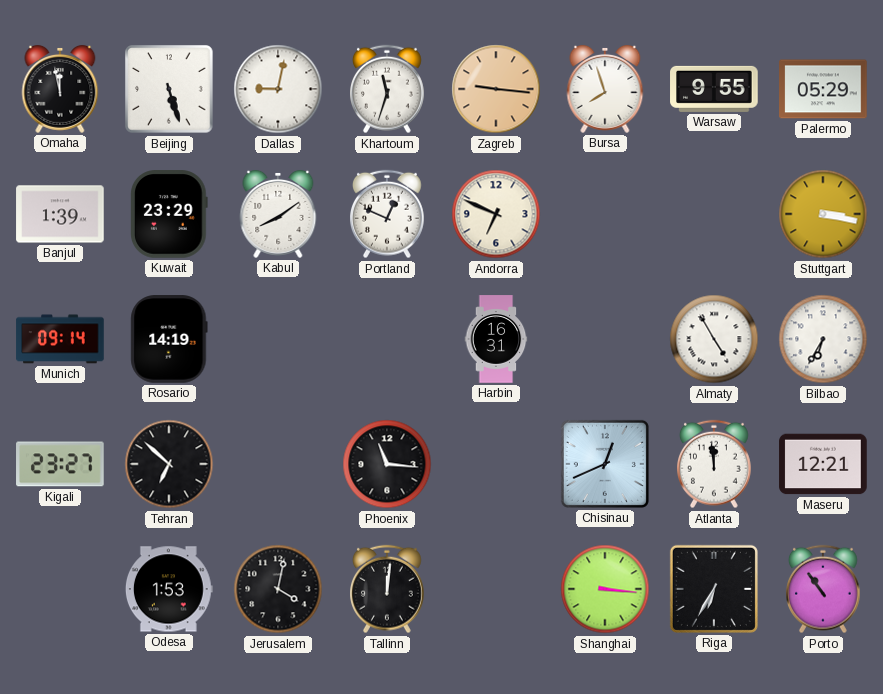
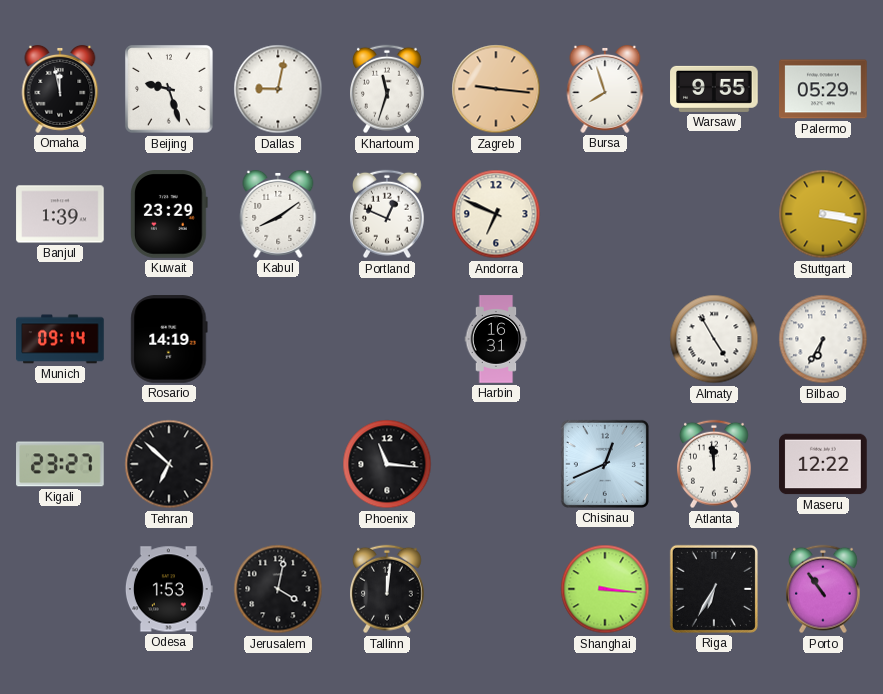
Beijing: 5:27 -> 9:27 (169, 89)
Maseru: 12:21 -> 12:22 (823, 464)
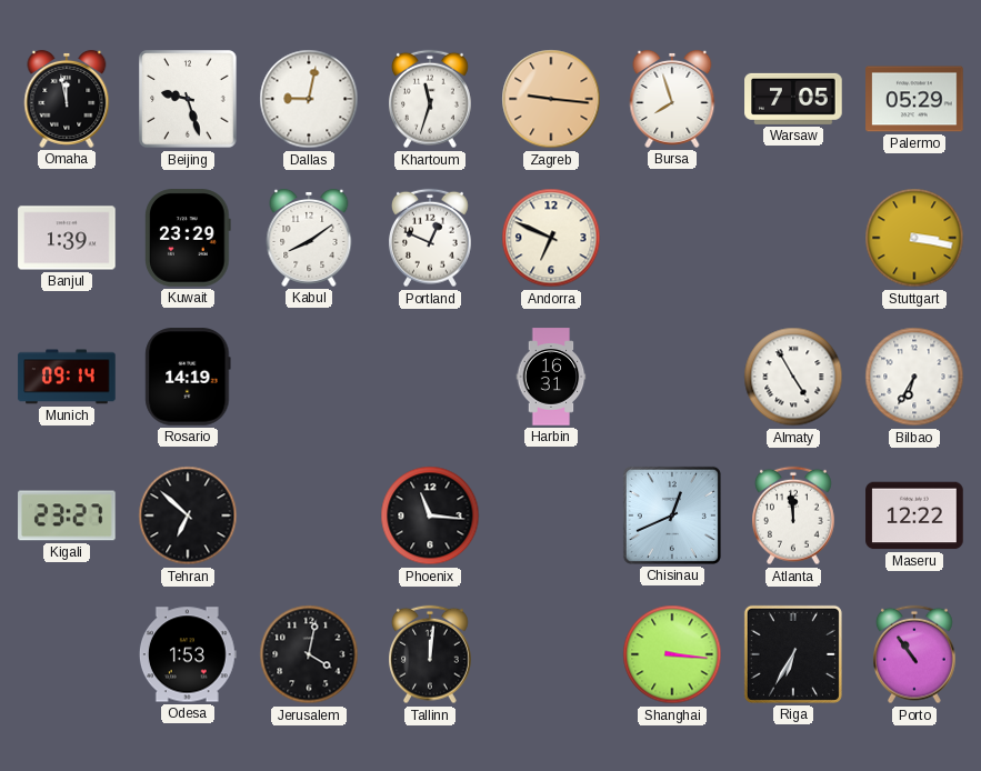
Warsaw: 9:55 -> 7:05 (793, 99)
